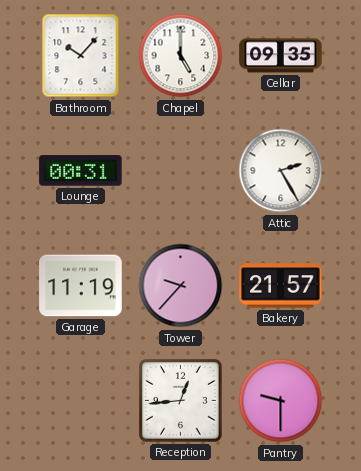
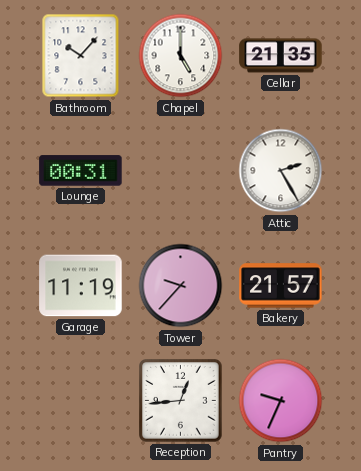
Cellar: 09:35 -> 21:35 (281, 56)
Pantry: 9:30 -> 9:34 (281, 401)
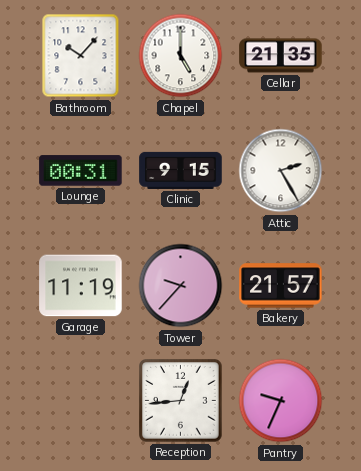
Clinic: none -> 9:15 (181, 170)
